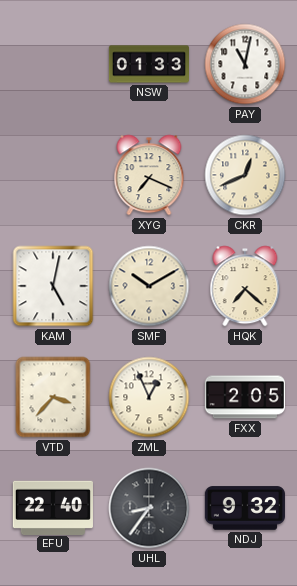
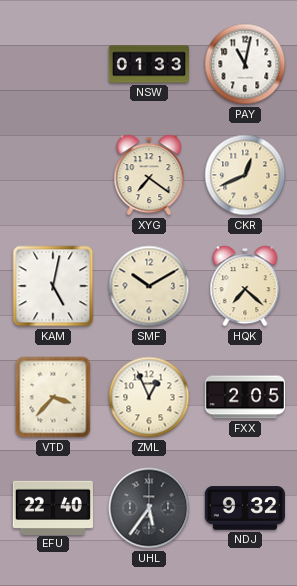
XYG: 7:19 -> 7:21 (149, 175)
UHL: 8:36 -> 5:36 (149, 508)
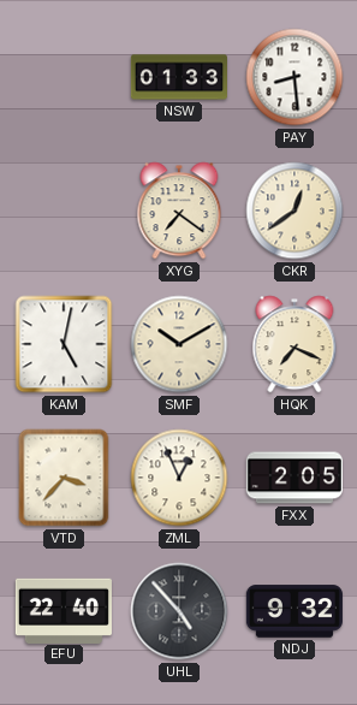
PAY: 11:02 -> 8:29 (294, 77)
CKR: 12:41 -> 12:39 (294, 211)
HQK: 7:22 -> 7:19 (294, 344)
UHL: 5:36 -> 4:53 (179, 611)
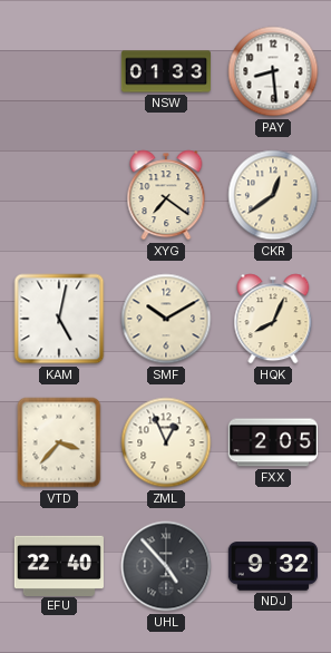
HQK: 7:19 -> 8:04 (273, 319)
